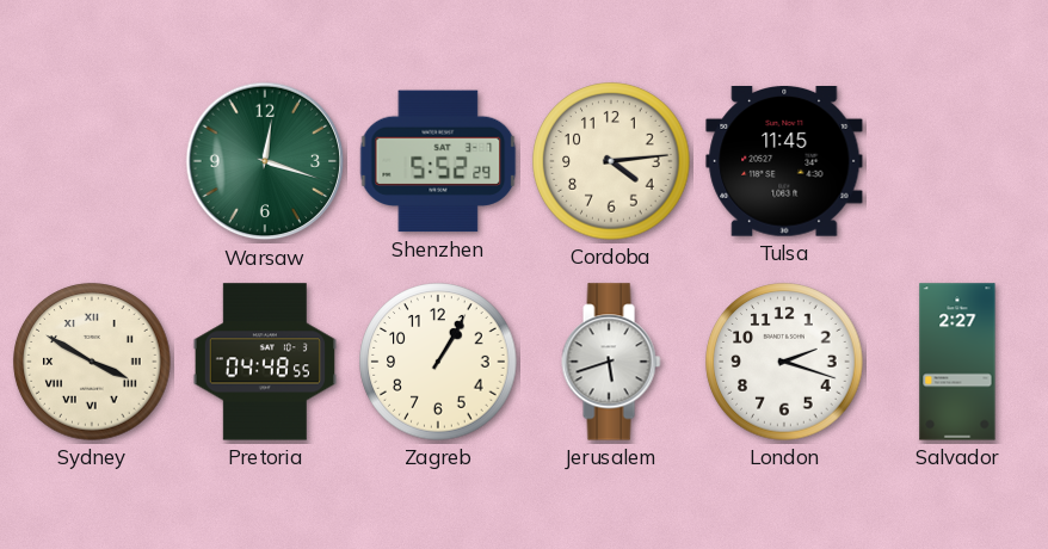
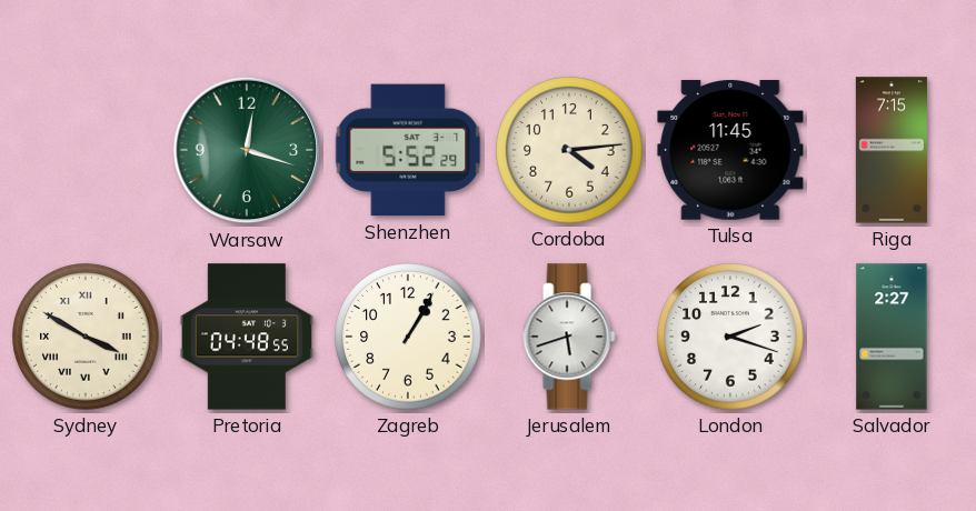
Riga: none -> 7:15 (892, 150)
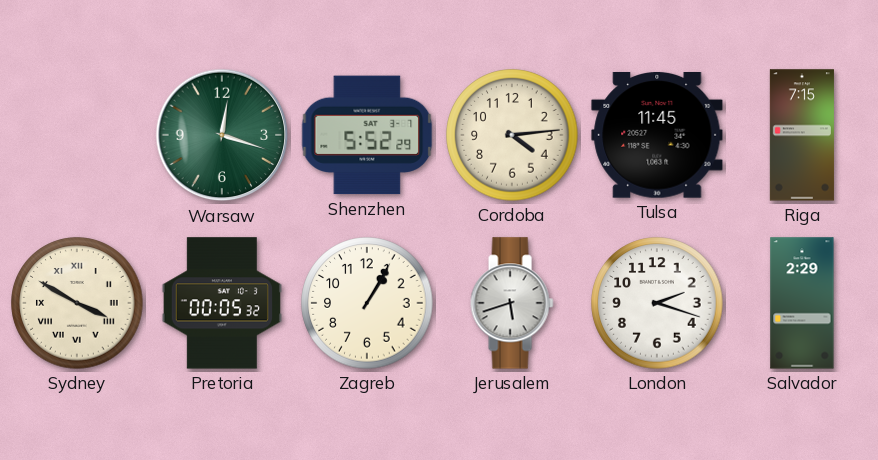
Pretoria: 04:48 -> 00:05 (221, 303)
Salvador: 2:27 -> 2:29 (802, 303)
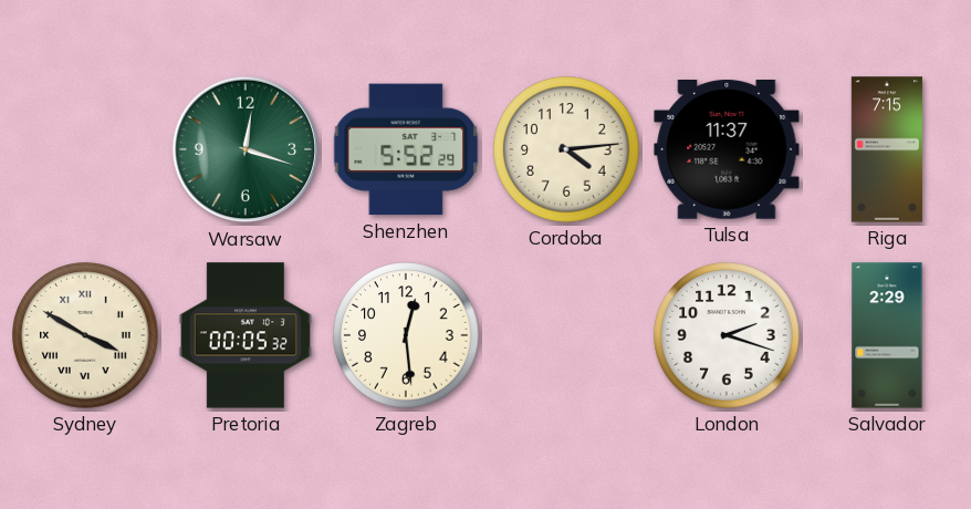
Tulsa: 11:45 -> 11:37 (727, 150)
Zagreb: 1:05 -> 12:29 (406, 335)
Jerusalem: 5:42 -> none (512, 303)
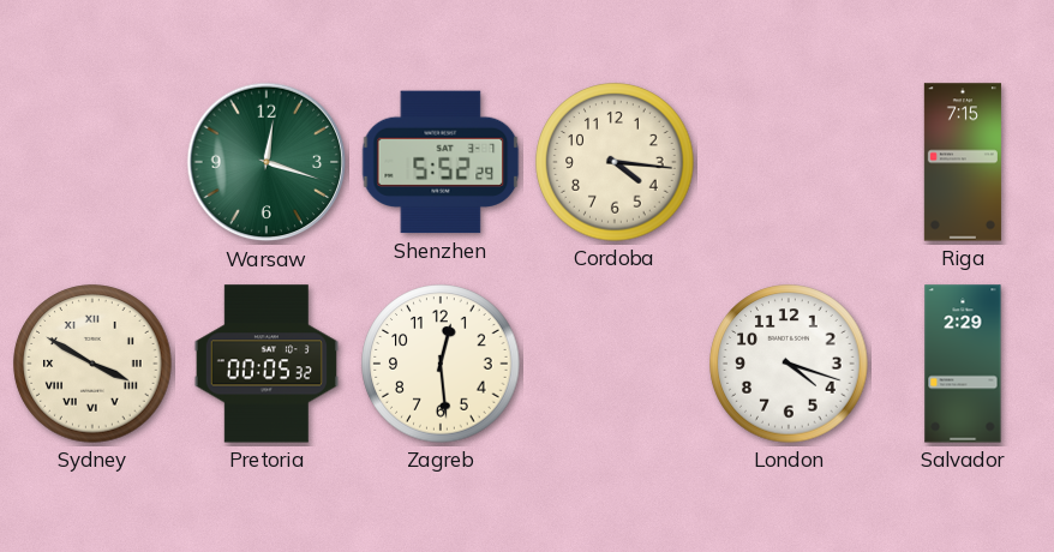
Cordoba: 4:14 -> 4:16 (615, 162)
Tulsa: 11:37 -> none (727, 150)
London: 2:18 -> 4:18 (789, 364)
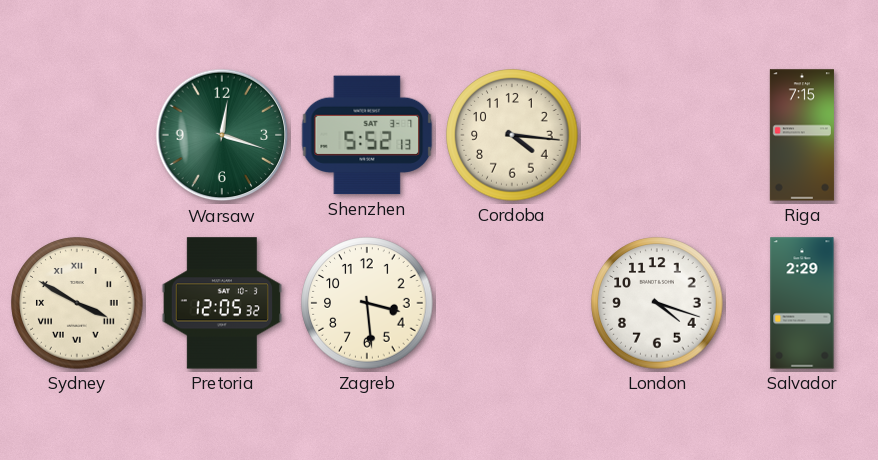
Shenzhen: 5:52:29 -> 5:52:13 (367, 135)
Pretoria: 00:05 -> 12:05 (221, 303)
Zagreb: 12:29 -> 3:29 (367, 303)
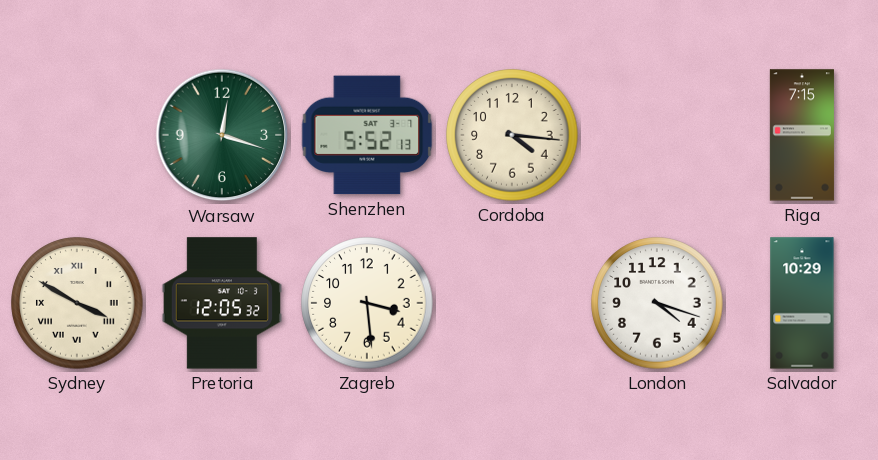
Salvador: 2:29 -> 10:29 (802, 303)
